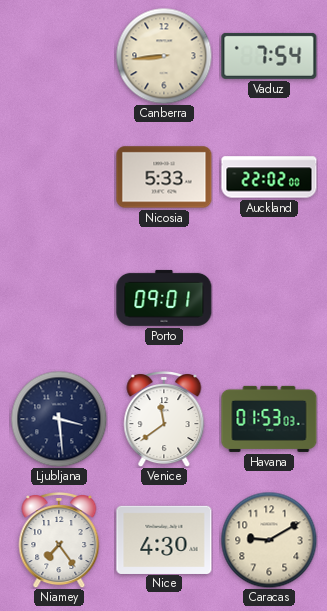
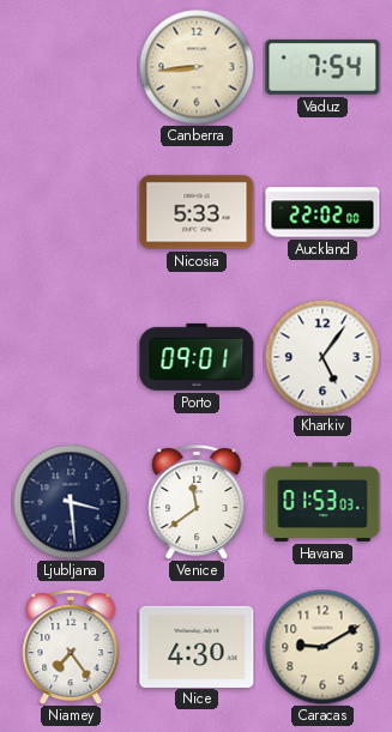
Kharkiv: none -> 5:06 (322, 357)
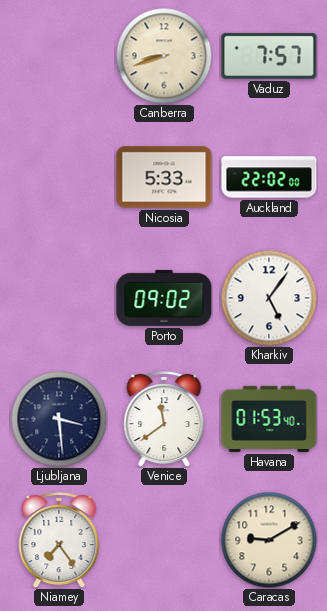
Canberra: 8:44 -> 8:42 (164, 56)
Vaduz: 7:54 -> 7:57 (269, 56)
Porto: 09:01 -> 09:02 (164, 298)
Havana: 01:53:03 -> 01:53:40 (269, 419)
Nice: 4:30 -> none (197, 646)
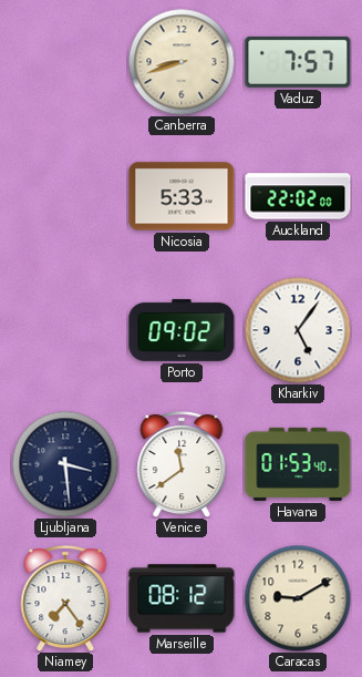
Marseille: none -> 08:12 (182, 598)
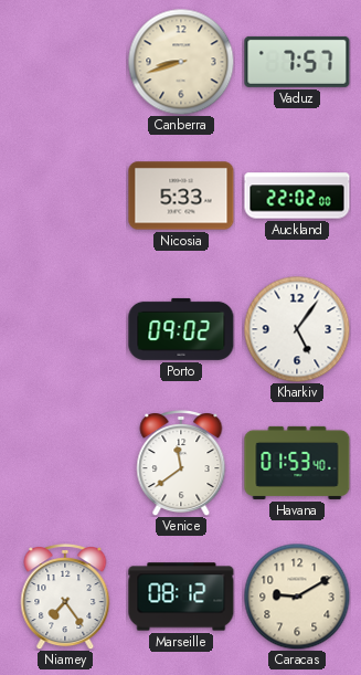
Ljubljana: 3:29 -> none (65, 464)
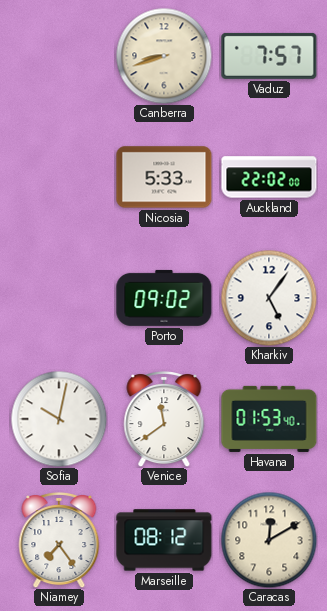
Sofia: none -> 10:02 (59, 419)
Caracas: 9:10 -> 12:10 (269, 540)
